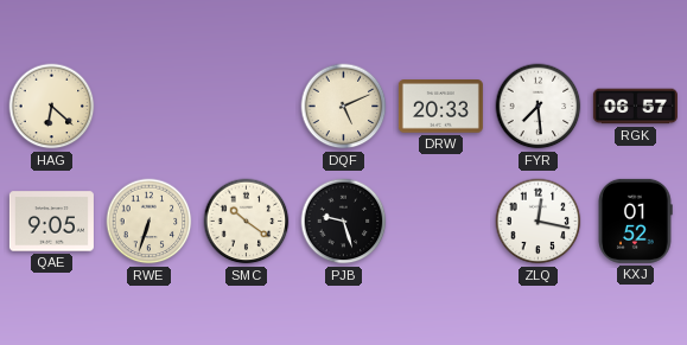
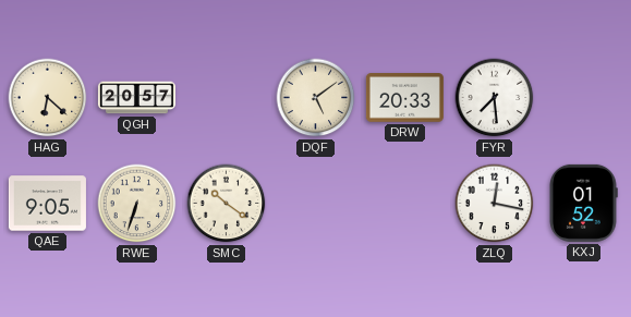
QGH: none -> 20:57 (136, 98)
DQF: 5:11 -> 5:09 (316, 98)
RGK: 06:57 -> none (635, 107)
PJB: 9:27 -> none (344, 222)
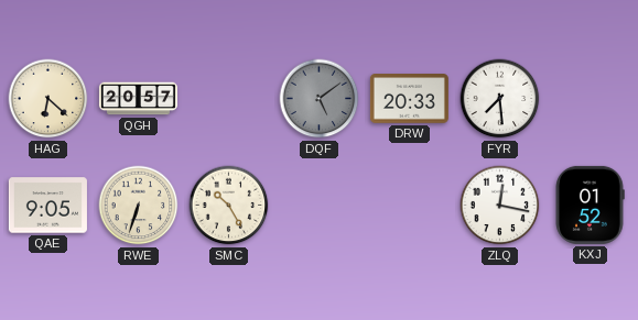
DQF dial: cream -> grey (320, 99)
SMC: 10:21 -> 10:25 (229, 206)
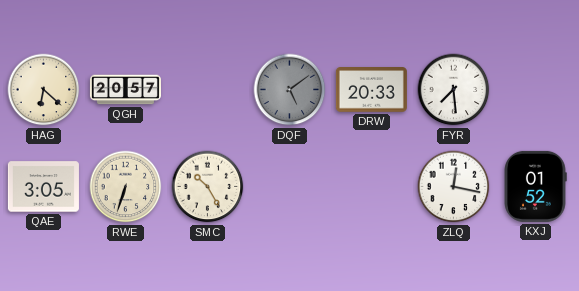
QAE: 9:05 -> 3:05 (43, 187)
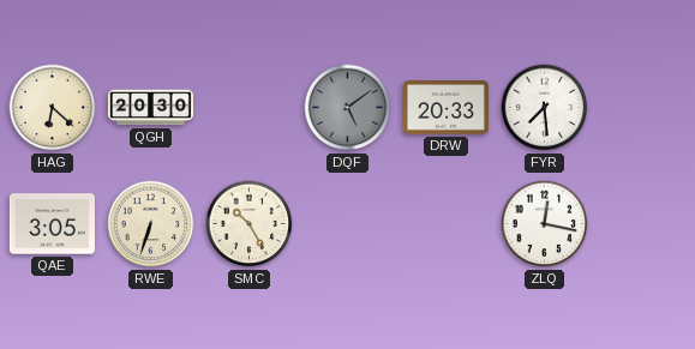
QGH: 20:57 -> 20:30 (150, 108)
KXJ: 01:52 -> none (535, 186)
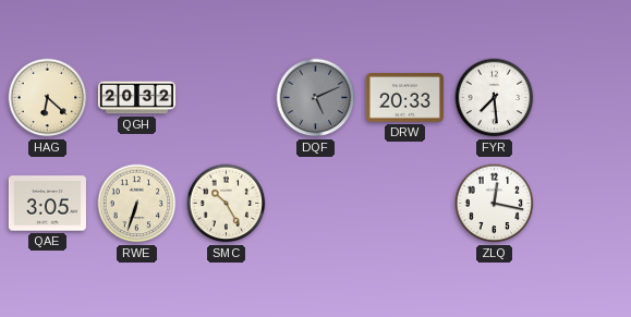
QGH: 20:30 -> 20:32 (136, 98)
DQF: 5:09 -> 5:11 (316, 98)
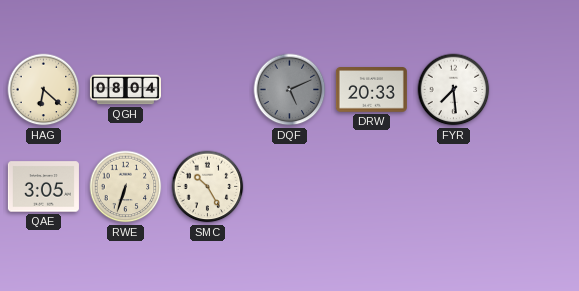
QGH: 20:32 -> 08:04 (125, 90)
ZLQ: 12:17 -> none (495, 204)
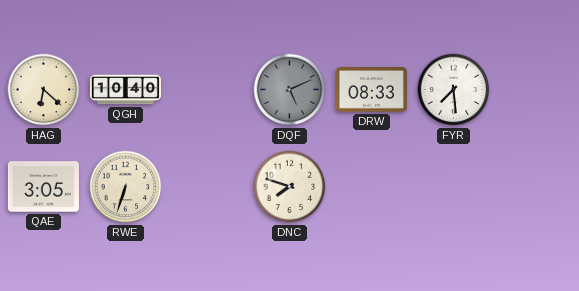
QGH: 08:04 -> 10:40 (125, 90)
DRW: 20:33 -> 08:33 (371, 90)
SMC: 10:25 -> none (208, 187)
DNC: none -> 7:48 (290, 187)
